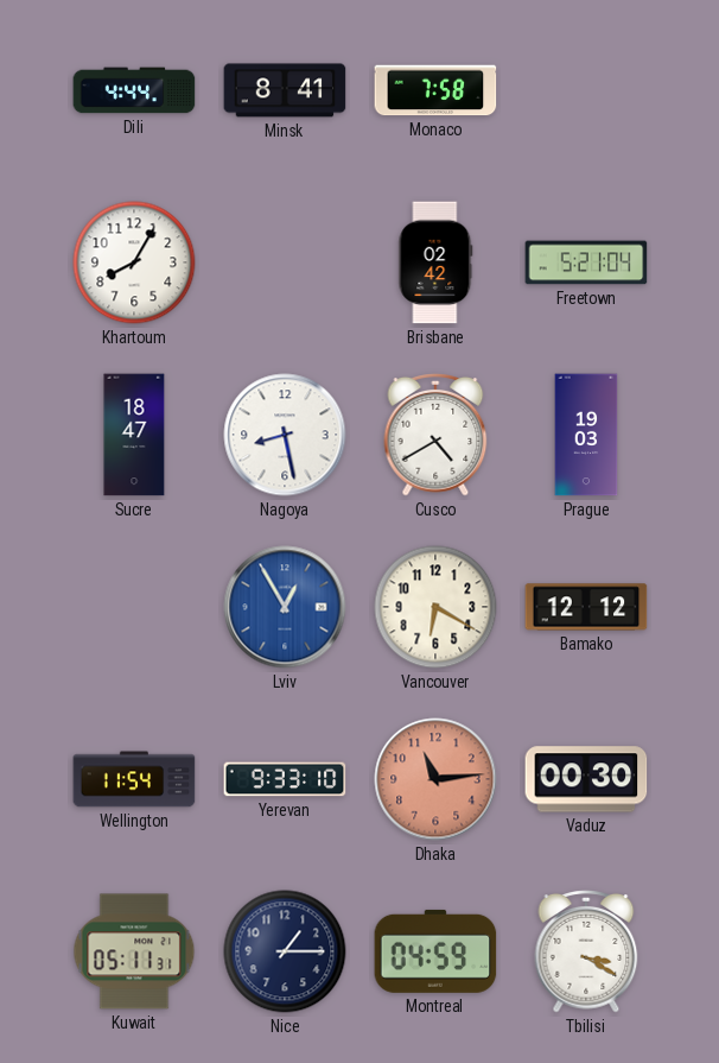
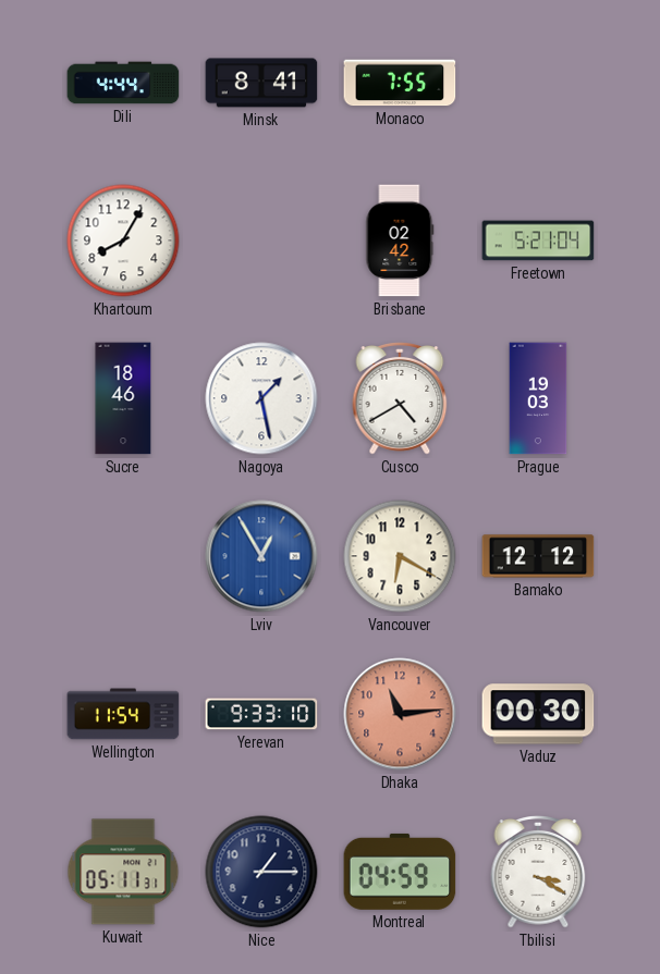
Monaco: 7:58 -> 7:55 (400, 83)
Sucre: 18:47 -> 18:46 (123, 398)
Nagoya: 8:28 -> 1:28 (261, 398)
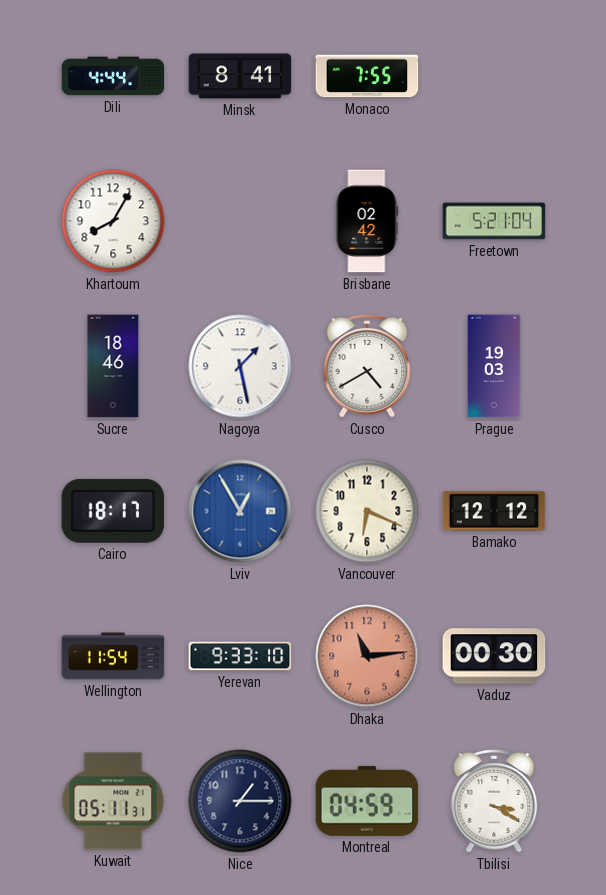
Cairo: none -> 18:17 (113, 511)
Vancouver: 6:20 -> 6:19 (367, 511)
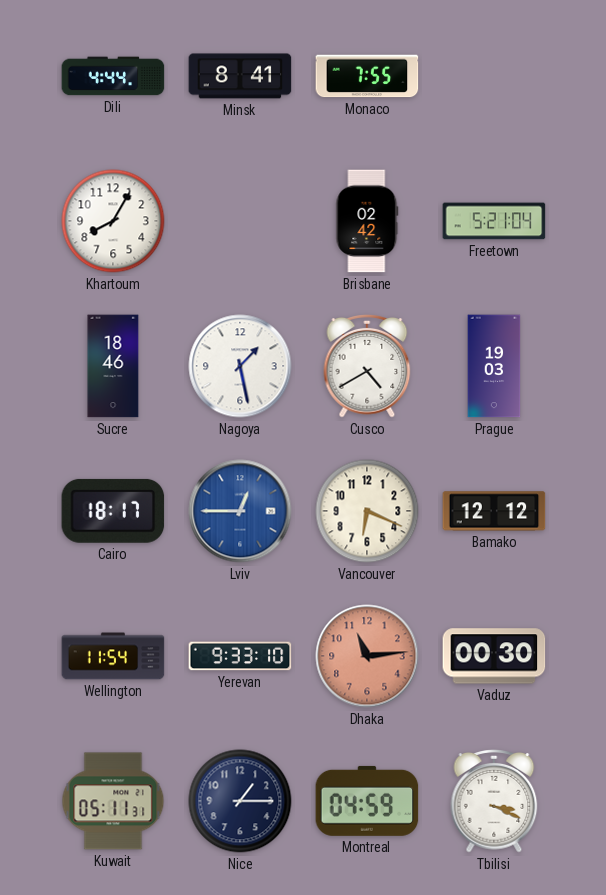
Lviv: 12:55 -> 12:45 (240, 511)
Tbilisi: 3:20 -> 3:19 (494, 802)
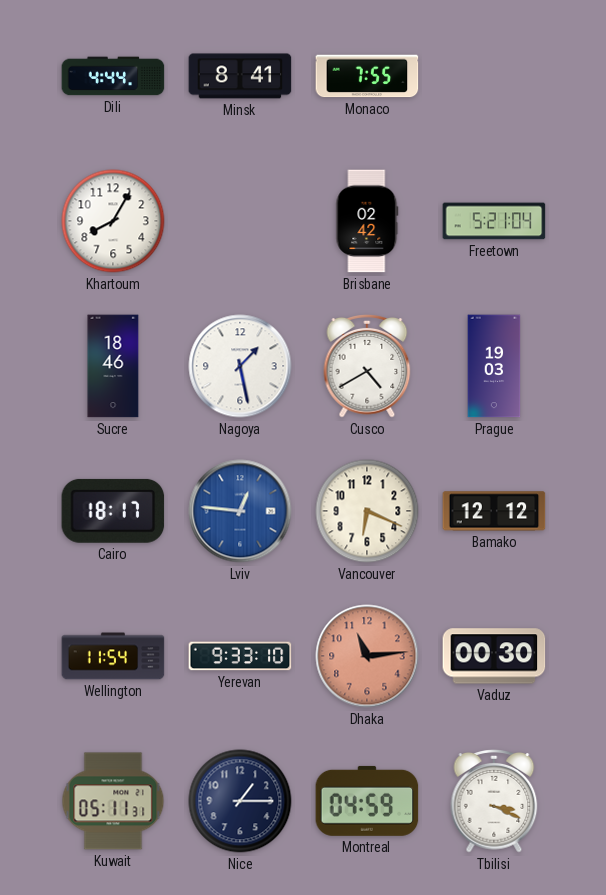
Lviv: 12:45 -> 12:46 (240, 511)
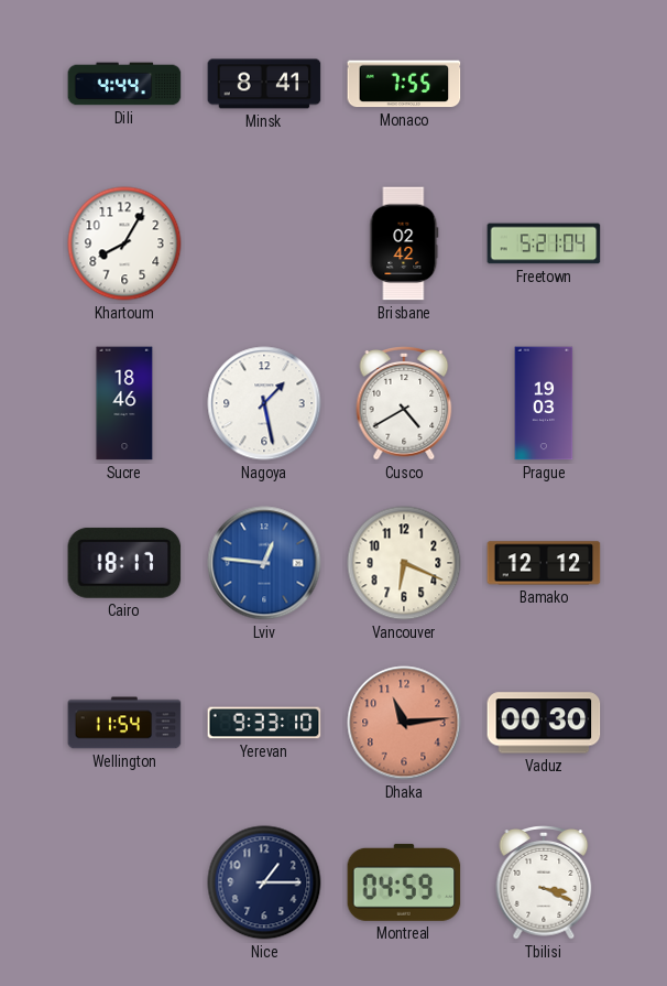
Kuwait: 05:11 -> none (113, 801)
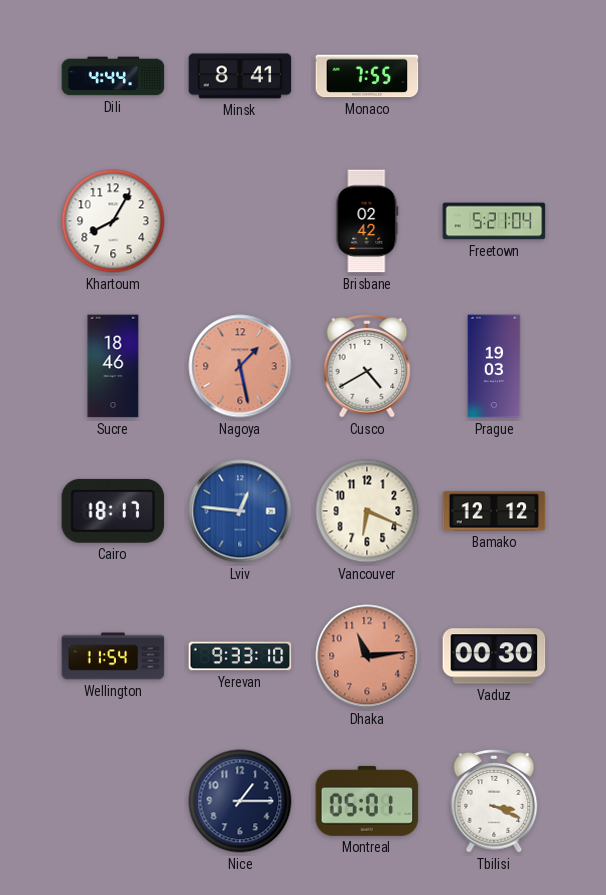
Nagoya dial: white -> salmon (240, 366)
Montreal: 04:59 -> 05:01 (367, 801)
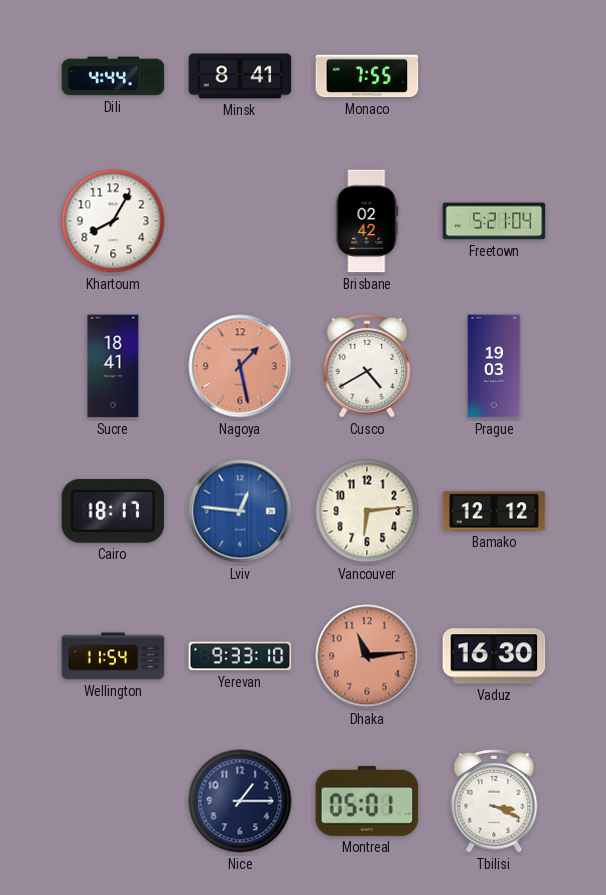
Sucre: 18:46 -> 18:41 (113, 366)
Vancouver: 6:19 -> 6:14 (367, 511)
Vaduz: 00:30 -> 16:30 (494, 656)
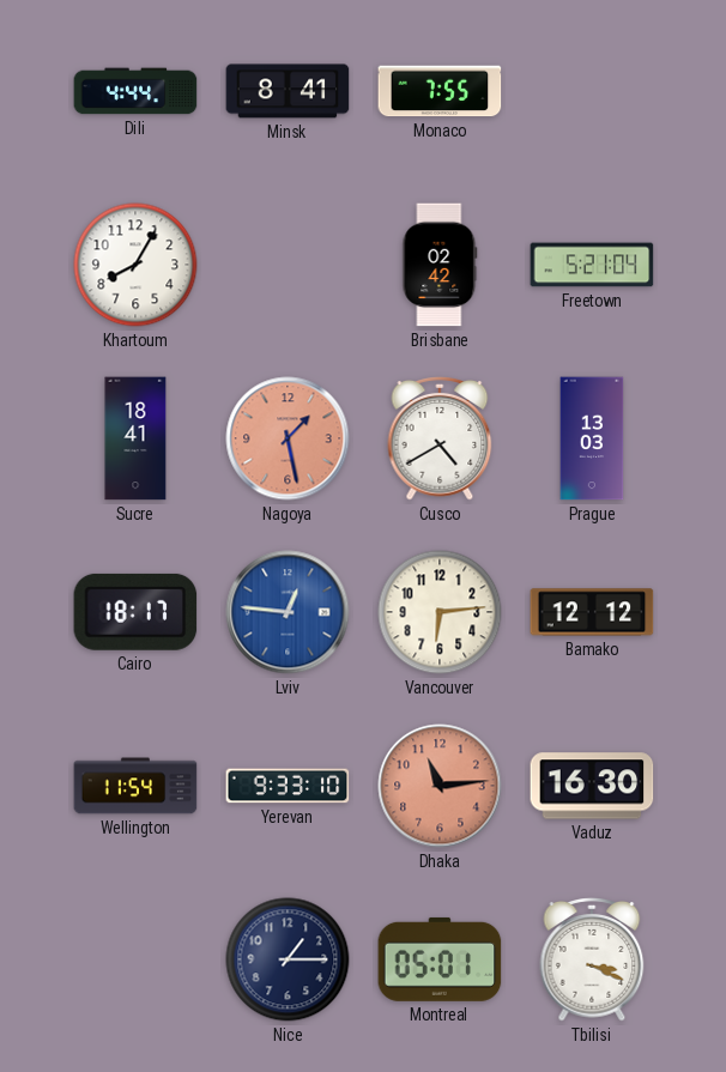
Prague: 19:03 -> 13:03 (592, 438)
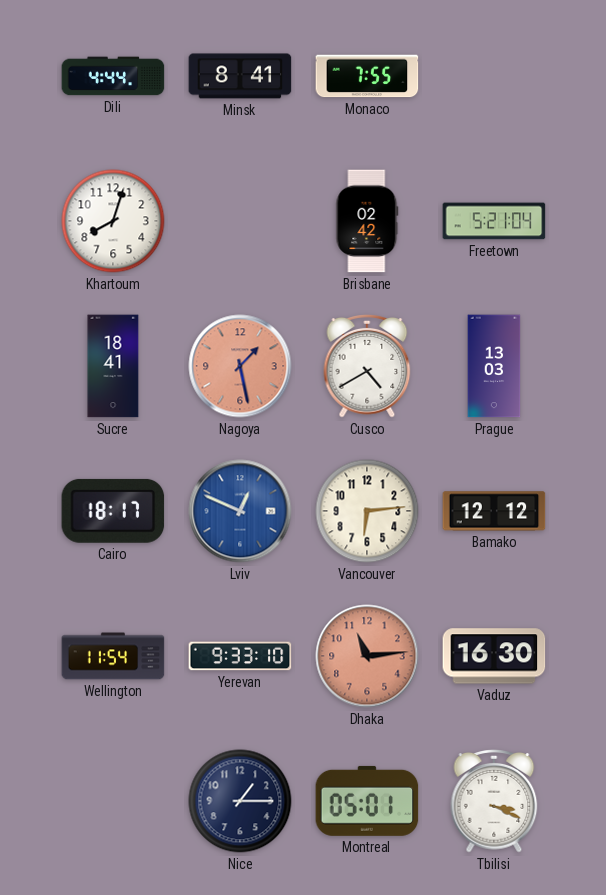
Khartoum: 8:05 -> 8:03 (113, 221)
Lviv: 12:46 -> 12:49 (240, 511)
